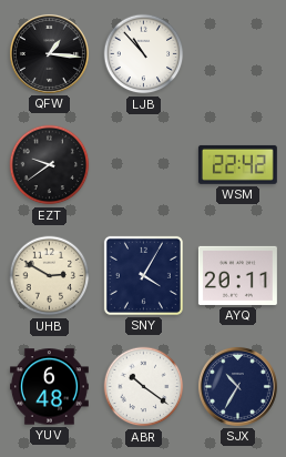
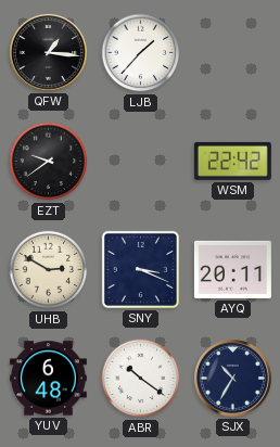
LJB: 10:53 -> 1:37 (141, 53)
SNY: 4:05 -> 3:19 (140, 269)
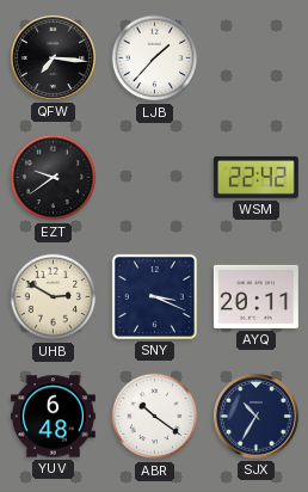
QFW: 1:16 -> 7:16 (53, 57)
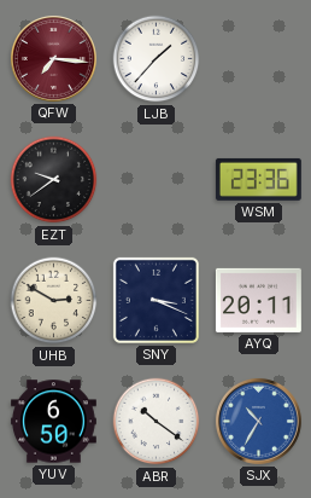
QFW dial: black -> burgundy (53, 58)
WSM: 22:42 -> 23:36 (258, 179)
YUV: 6:48 -> 6:50 (53, 422)
SJX dial: navy -> blue (258, 421)
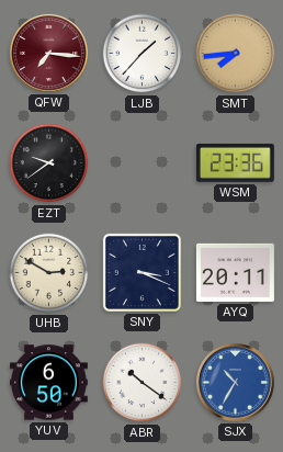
SMT: none -> 7:44 (236, 54)
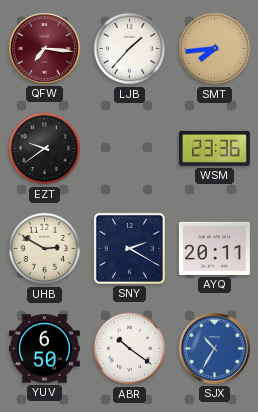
SNY: 3:19 -> 2:20 (129, 248)
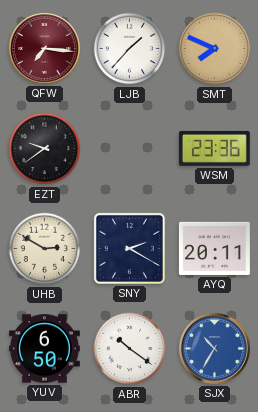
SMT: 7:44 -> 7:49 (215, 49)
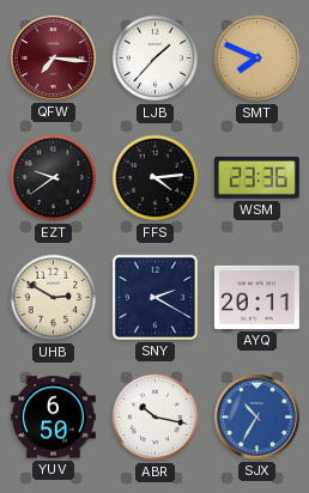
FFS: none -> 4:14 (156, 178)
ABR: 10:21 -> 10:17 (156, 418)
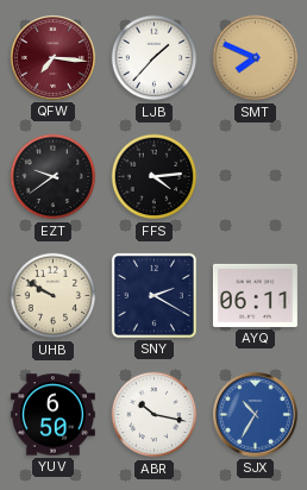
WSM: 23:36 -> none (256, 177)
UHB: 2:50 -> 9:50 (54, 296)
AYQ: 20:11 -> 06:11 (255, 295)
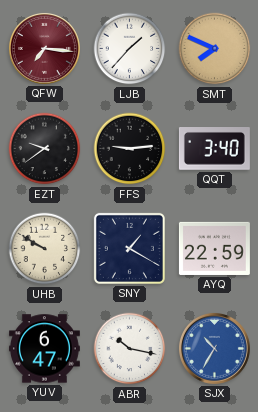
FFS: 4:14 -> 9:14 (130, 149)
QQT: none -> 3:40 (214, 149)
SNY: 2:20 -> 1:20 (129, 248)
AYQ: 06:11 -> 22:59 (214, 248)
YUV: 6:50 -> 6:47 (44, 349)
